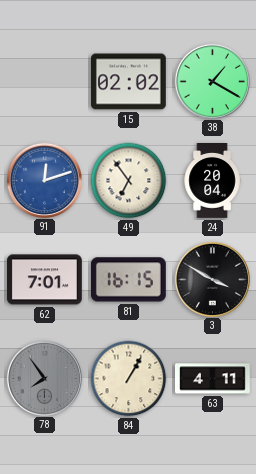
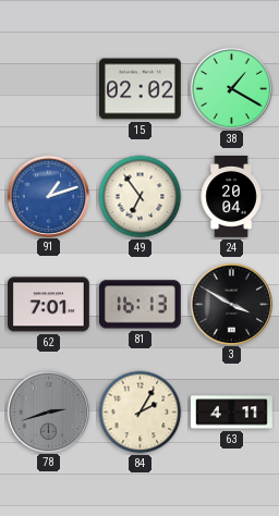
91: 12:12 -> 1:12 (48, 196)
81: 16:15 -> 16:13 (139, 305)
78: 7:54 -> 2:42 (48, 411)
84: 1:05 -> 2:05 (141, 413)
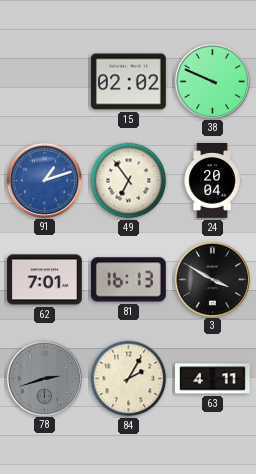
38: 1:20 -> 9:49 (212, 81)
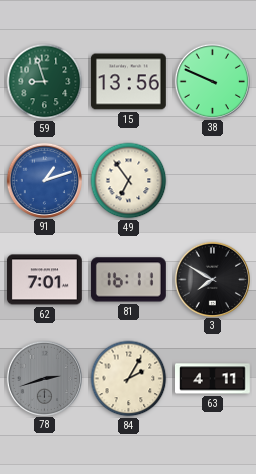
59: none -> 8:57 (45, 82)
15: 02:02 -> 13:56 (129, 82)
24: 20:04 -> none (212, 181)
81: 16:13 -> 16:11 (128, 280)
3: 3:50 -> 7:50 (212, 279)
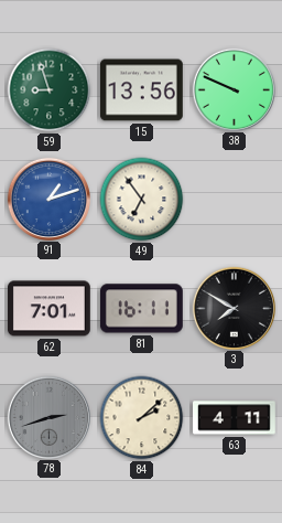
84: 2:05 -> 2:08 (142, 418)
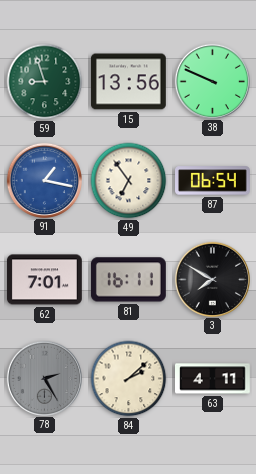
91: 1:12 -> 1:17 (44, 180)
87: none -> 06:54 (213, 181)
78: 2:42 -> 2:25 (44, 378)
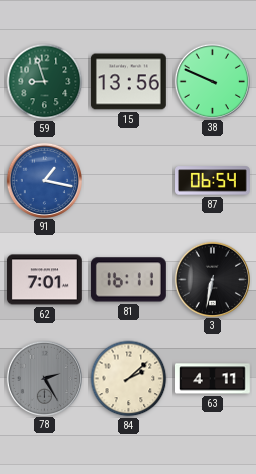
49: 6:54 -> none (129, 181)
3: 7:50 -> 6:32 (212, 279)
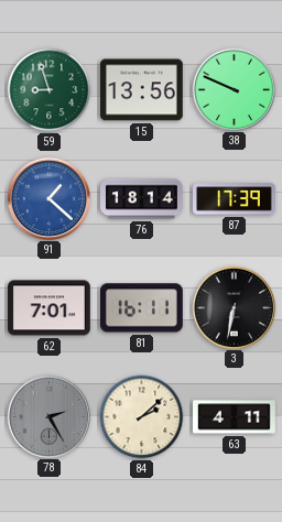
91: 1:17 -> 1:22 (48, 198)
76: none -> 18:14 (142, 199)
87: 06:54 -> 17:39 (235, 199)
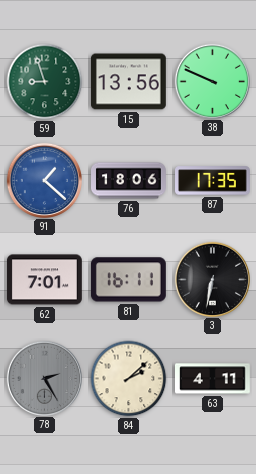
76: 18:14 -> 18:06 (129, 181)
87: 17:39 -> 17:35 (213, 181)
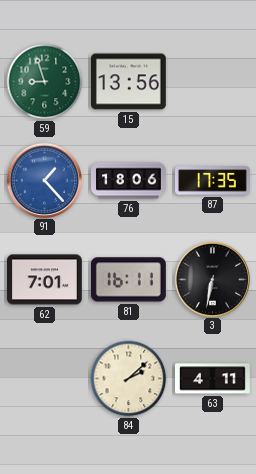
38: 9:49 -> none (212, 81)
91: 1:22 -> 1:23 (44, 180)
78: 2:25 -> none (44, 378)
